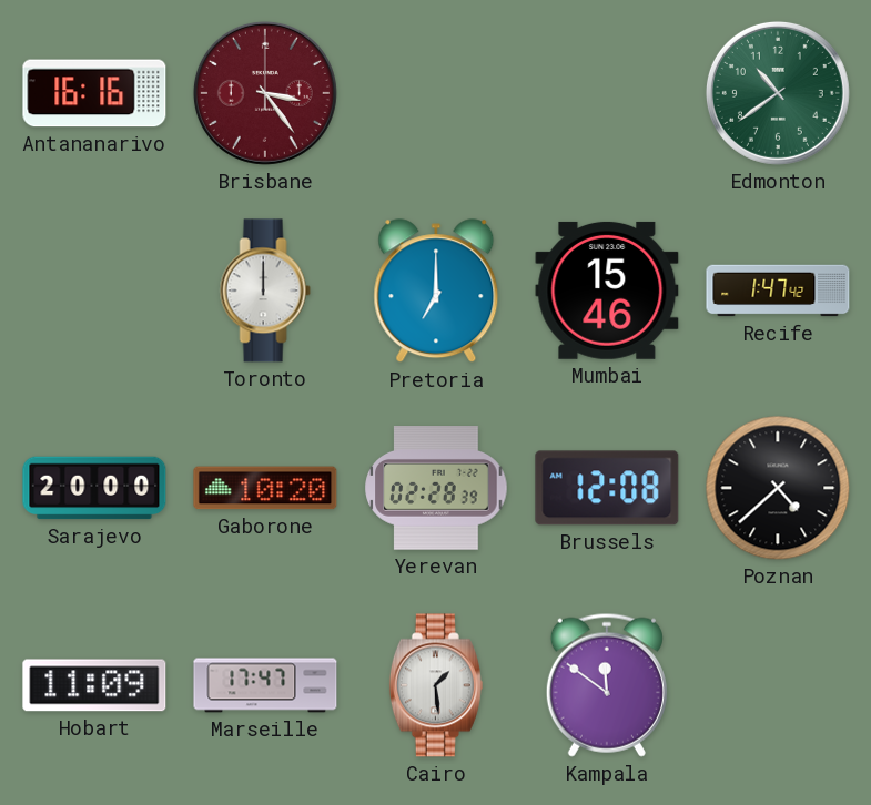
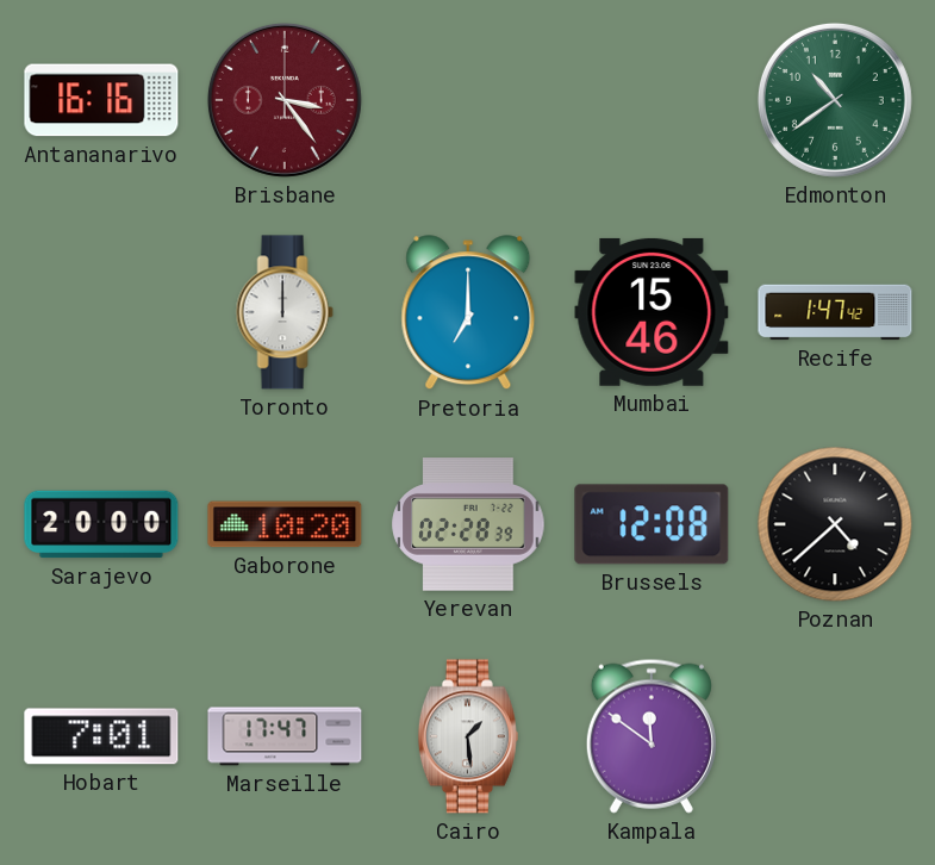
Hobart: 11:09 -> 7:01 (101, 736)
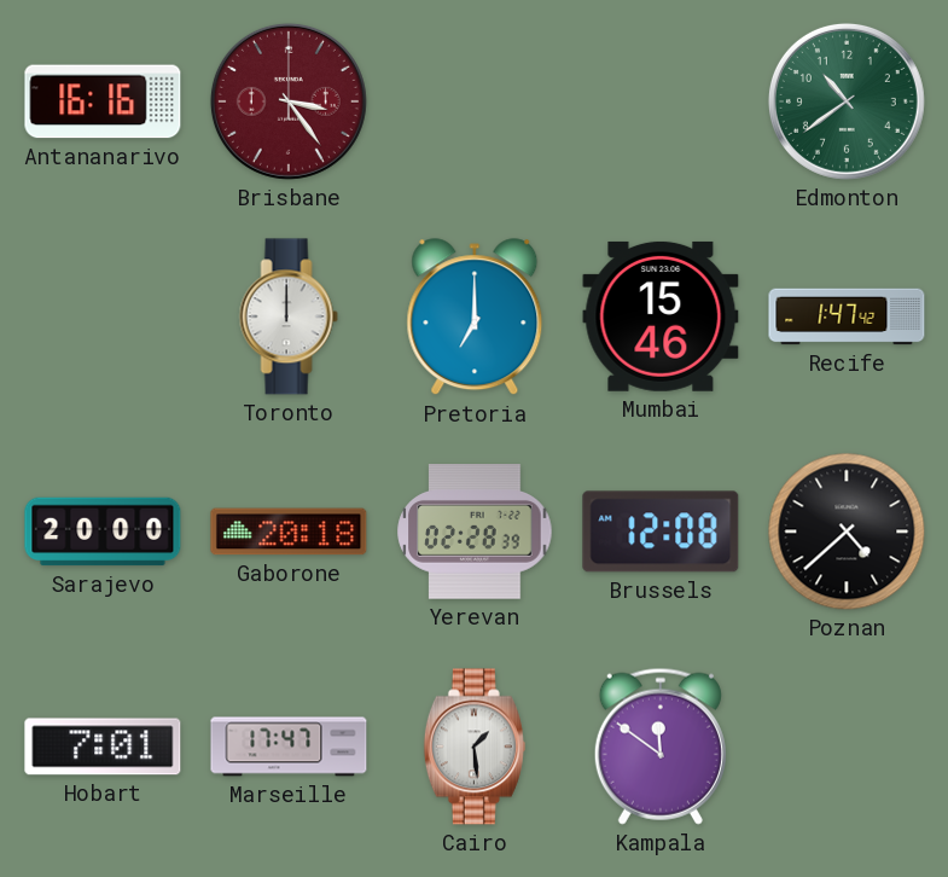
Gaborone: 10:20 -> 20:18 (289, 532)
